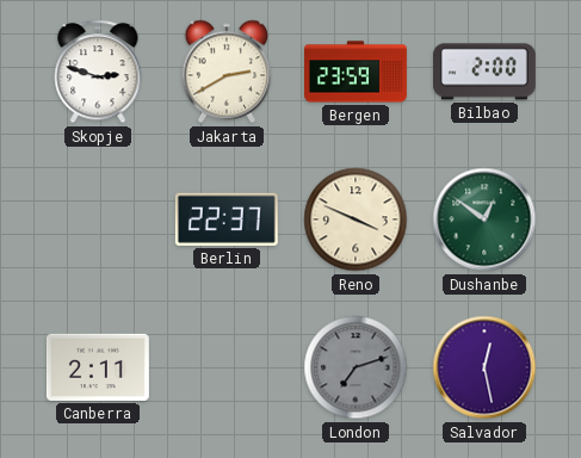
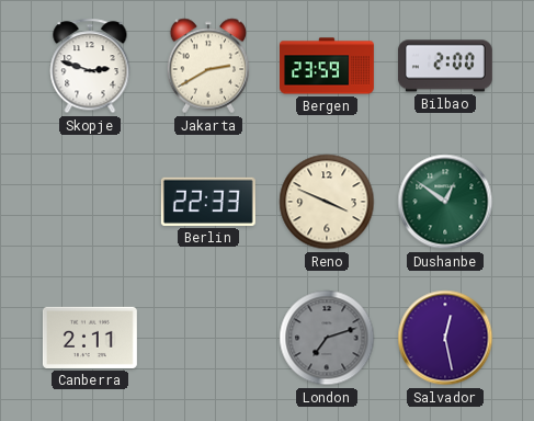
Berlin: 22:37 -> 22:33 (208, 202)
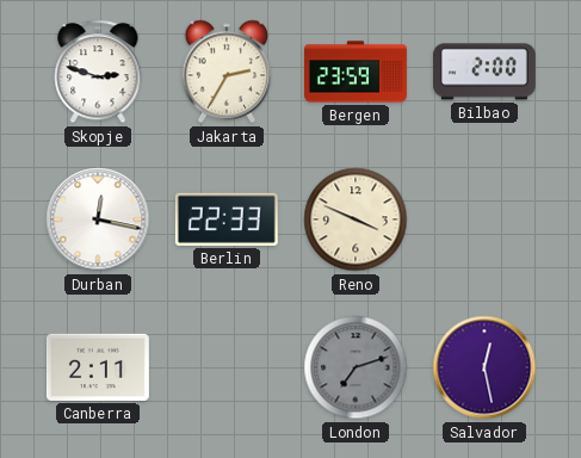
Jakarta: 2:40 -> 2:35 (227, 72)
Durban: none -> 12:17 (98, 219)
Dushanbe: 12:51 -> none (445, 202)
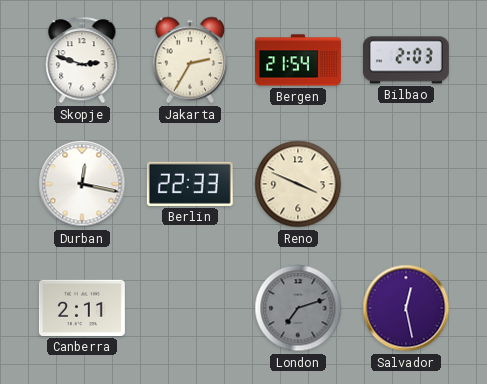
Bergen: 23:59 -> 21:54 (299, 60)
Bilbao: 2:00 -> 2:03 (406, 60)
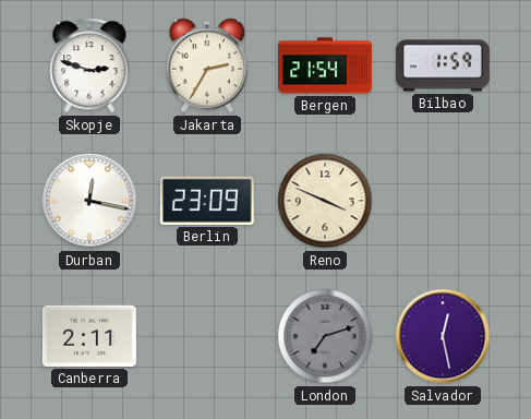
Bilbao: 2:03 -> 1:59 (443, 65)
Berlin: 22:33 -> 23:09 (207, 201)
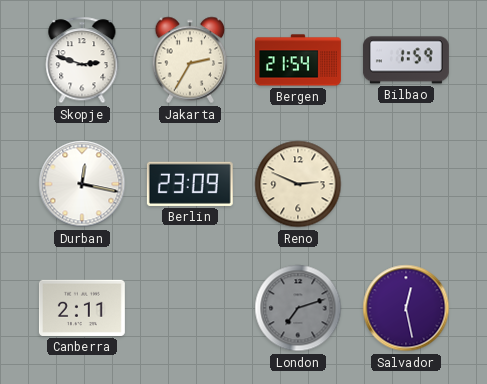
Reno: 3:49 -> 2:49 (298, 184)
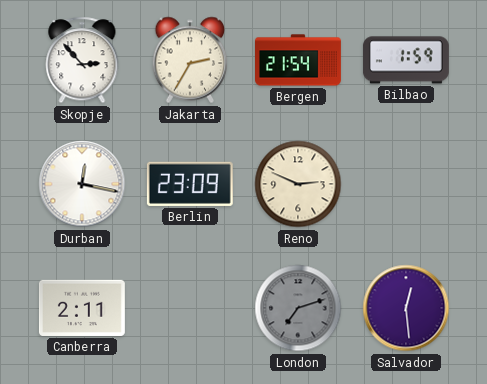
Skopje: 2:48 -> 2:53 (82, 60)
Salvador: 12:28 -> 12:29 (406, 308)
